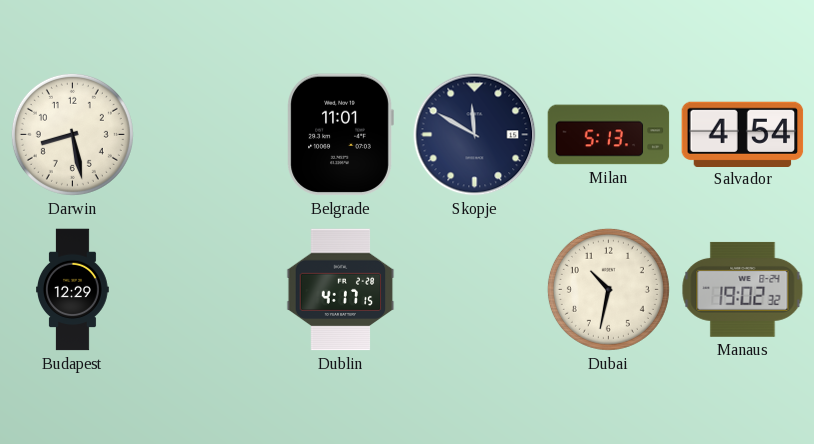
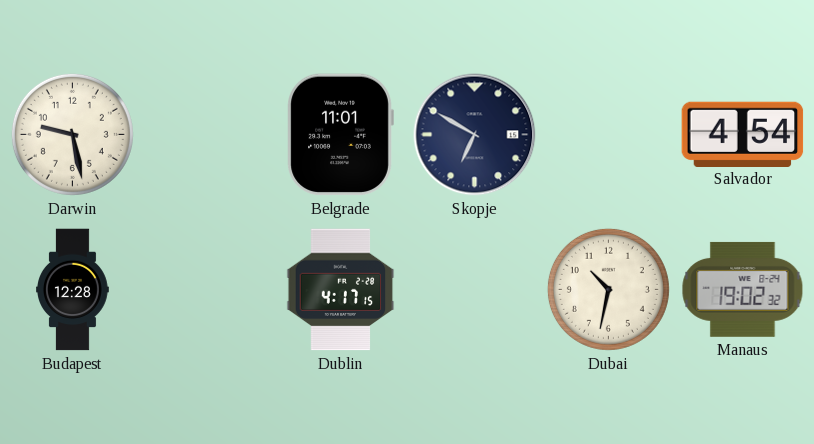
Darwin: 8:28 -> 9:28 (72, 134)
Skopje: 11:50 -> 6:50 (475, 135)
Milan: 5:13 -> none (609, 135)
Budapest: 12:29 -> 12:28 (73, 290)
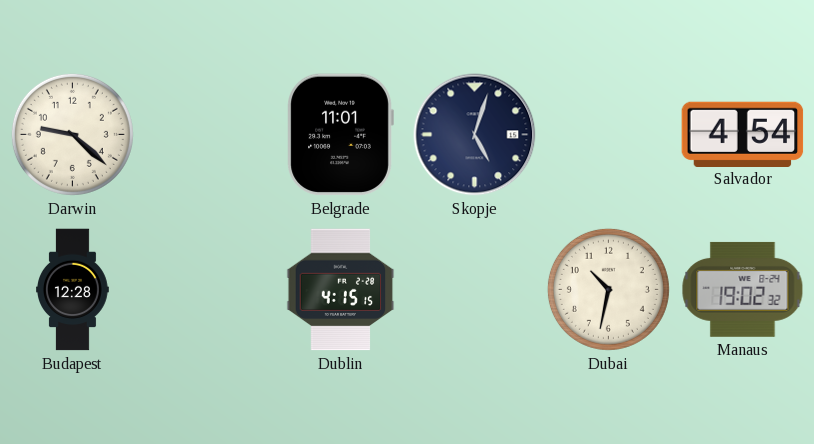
Darwin: 9:28 -> 9:22 (72, 134)
Skopje: 6:50 -> 5:03 (475, 135)
Dublin: 4:17 -> 4:15 (341, 290)
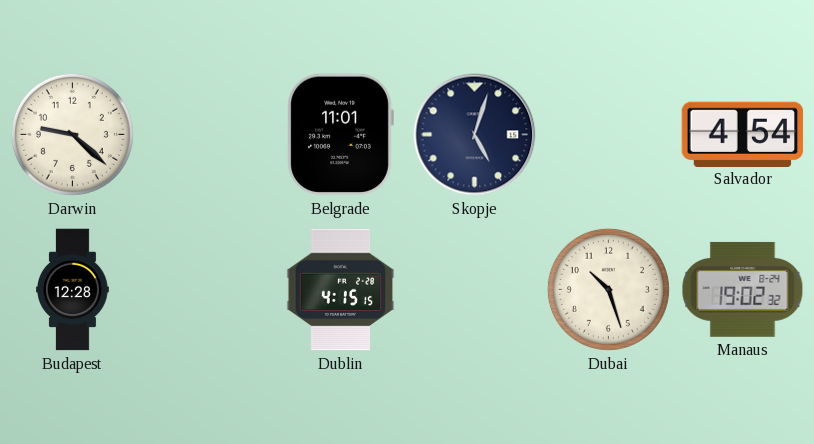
Dubai: 10:32 -> 10:27 (608, 289)
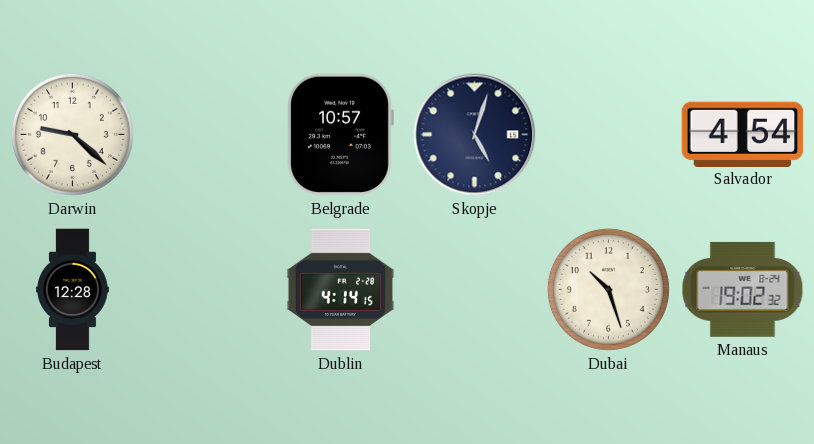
Belgrade: 11:01 -> 10:57 (340, 135)
Dublin: 4:15 -> 4:14 (341, 290)
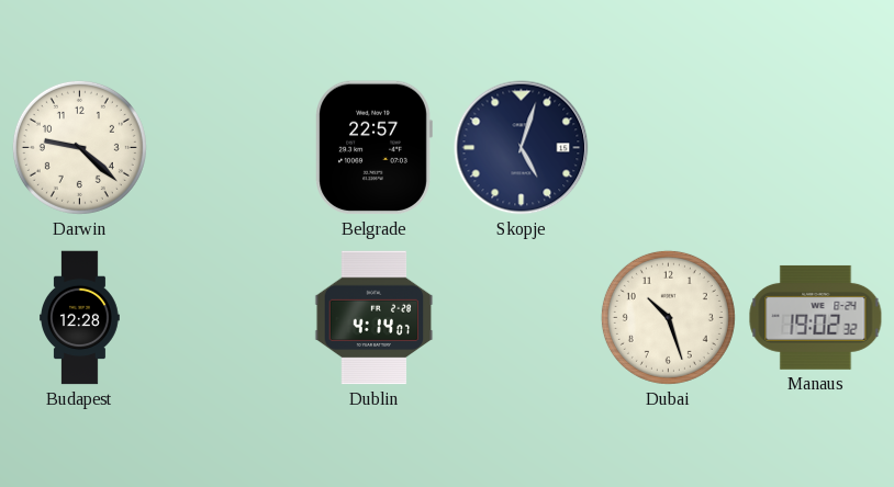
Belgrade: 10:57 -> 22:57 (373, 148)
Salvador: 4:54 -> none (743, 134)
Dublin: 4:14:15 -> 4:14:07 (375, 318)
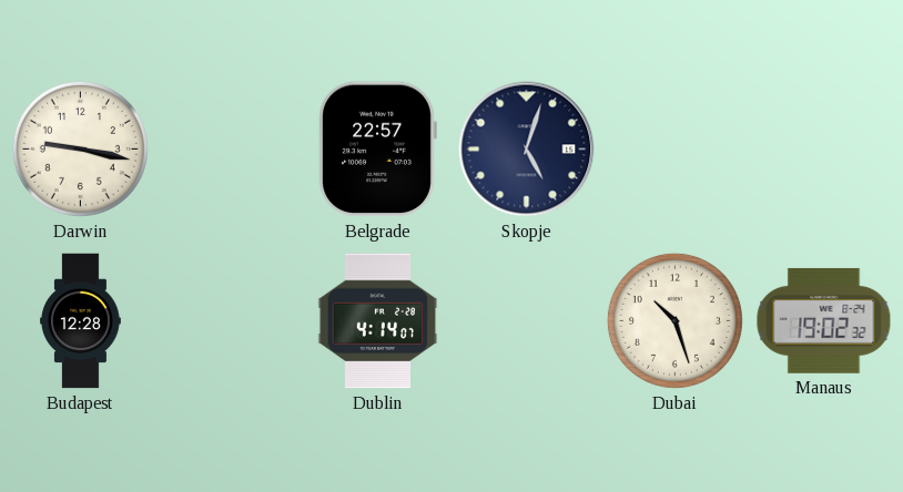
Darwin: 9:22 -> 9:17 (80, 148)
